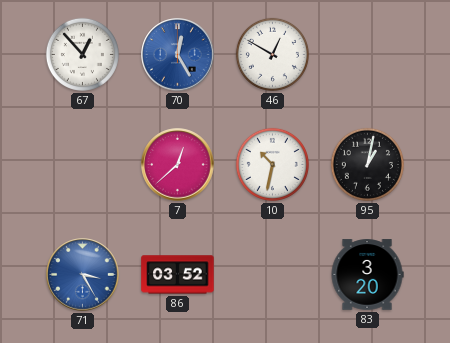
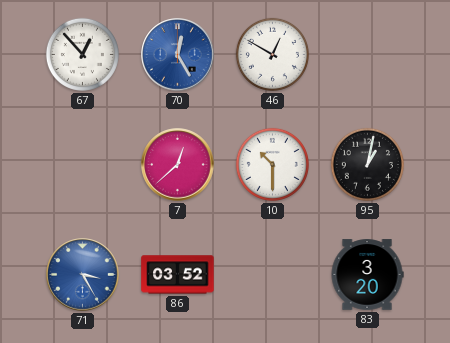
10: 10:32 -> 10:30 (272, 164)
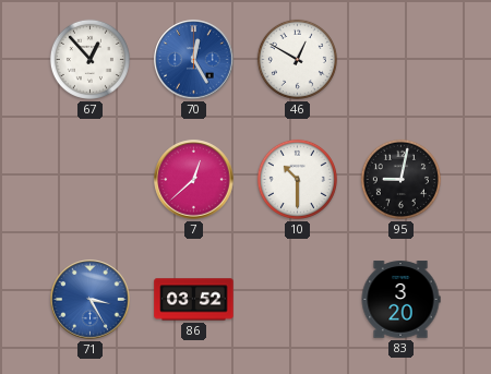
95: 1:02 -> 9:02 (400, 179)
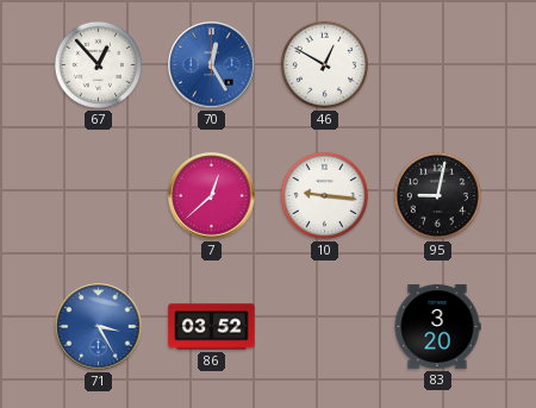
10: 10:30 -> 9:16 (324, 195)
